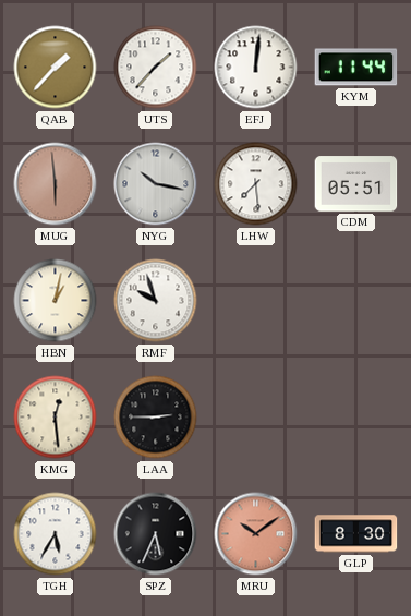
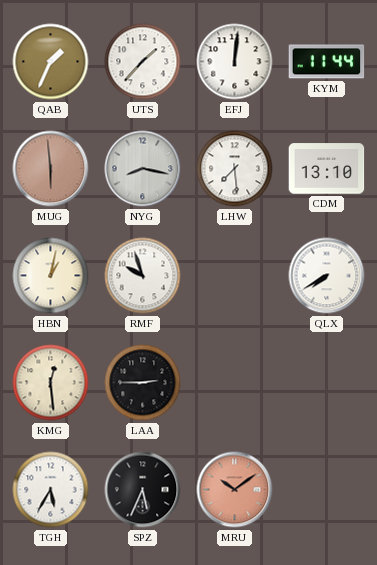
QAB: 1:37 -> 1:34 (51, 62)
NYG: 10:17 -> 8:17 (143, 169)
CDM: 05:51 -> 13:10 (327, 169)
QLX: none -> 7:40 (327, 276)
GLP: 8:30 -> none (356, 534)
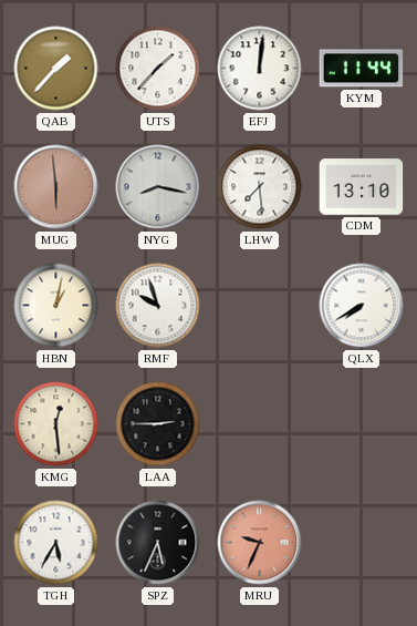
QAB: 1:34 -> 1:37 (56, 69)
MRU: 10:09 -> 9:34 (260, 543)
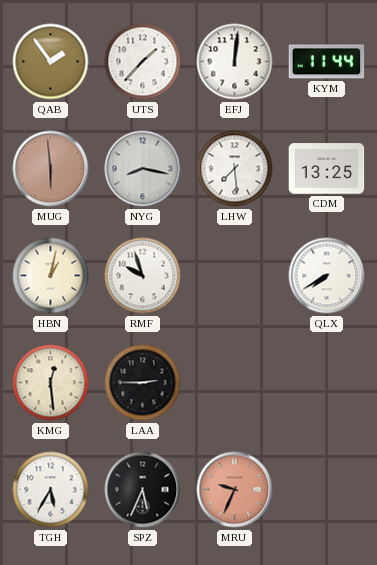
QAB: 1:37 -> 1:54 (51, 62)
CDM: 13:10 -> 13:25 (327, 169)
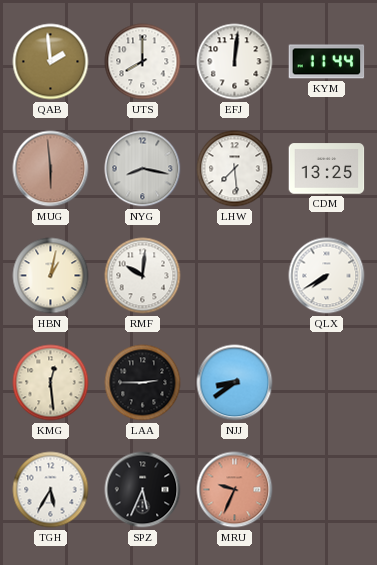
QAB: 1:54 -> 1:59 (51, 62)
UTS: 1:37 -> 8:00 (143, 62)
RMF: 9:57 -> 10:01 (143, 276)
NJJ: none -> 8:39 (235, 383)
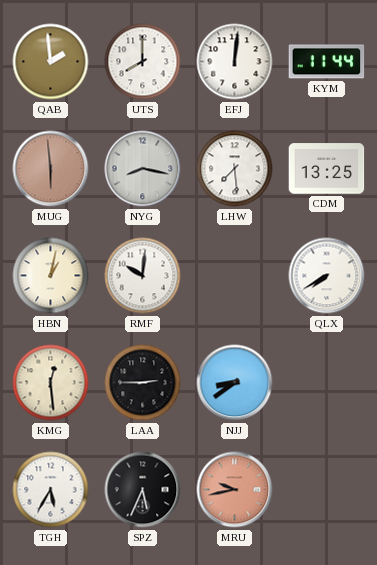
MRU: 9:34 -> 9:43 (235, 490)
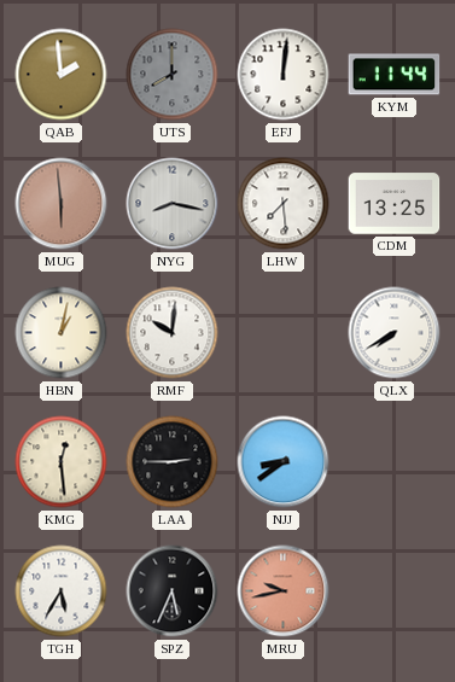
UTS dial: white -> grey (173, 75)
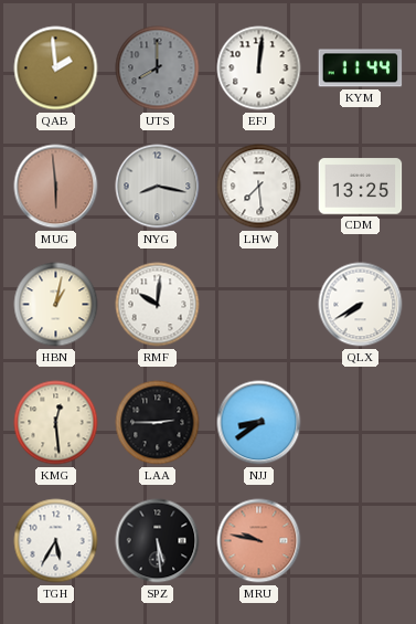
SPZ: 5:34 -> 5:29 (158, 541)
MRU: 9:43 -> 9:47 (259, 541)
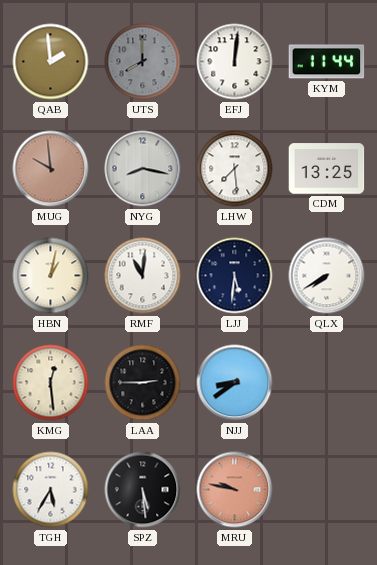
MUG: 5:59 -> 9:59 (51, 169)
RMF: 10:01 -> 11:01 (143, 276)
LJJ: none -> 5:31 (235, 276)
